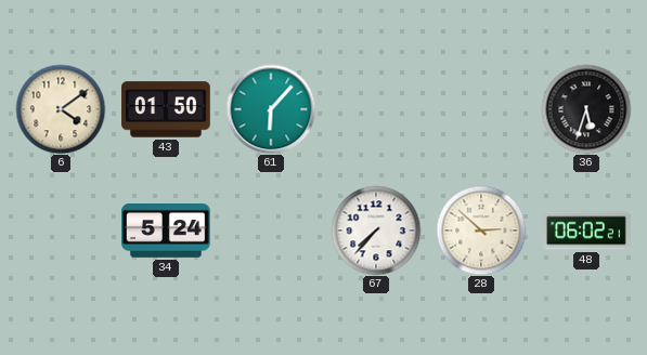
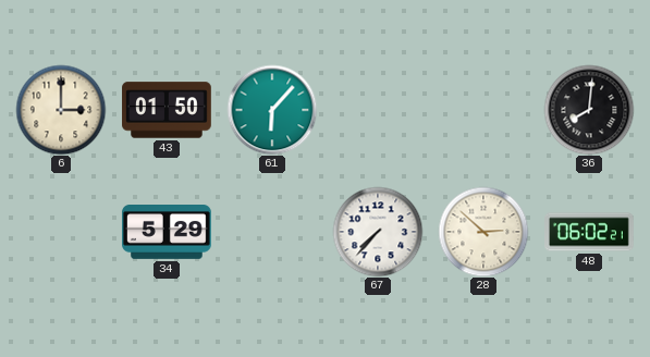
6: 4:09 -> 3:00 (61, 110)
36: 5:33 -> 8:01 (589, 110)
34: 5:24 -> 5:29 (167, 233)
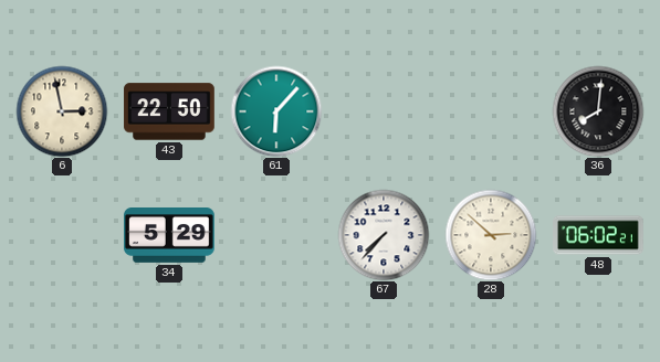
6: 3:00 -> 2:58 (62, 111)
43: 01:50 -> 22:50 (169, 111)
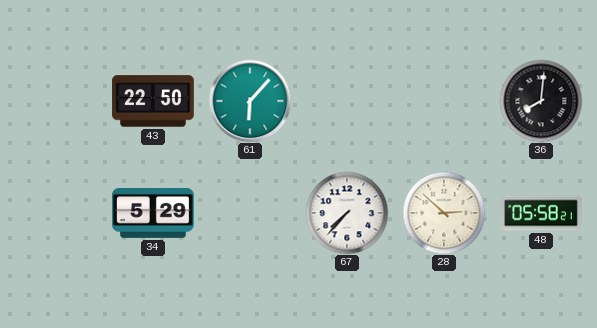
6: 2:58 -> none (62, 111)
48: 06:02 -> 05:58 (541, 213)
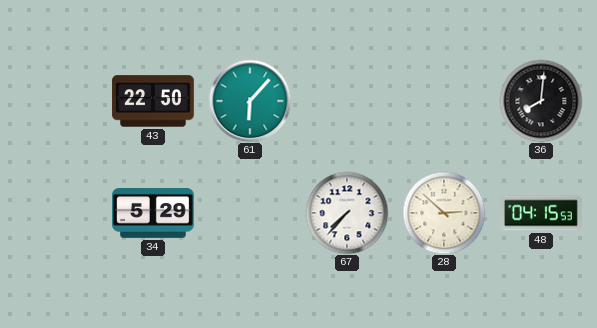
48: 05:58 -> 04:15 (541, 213)
